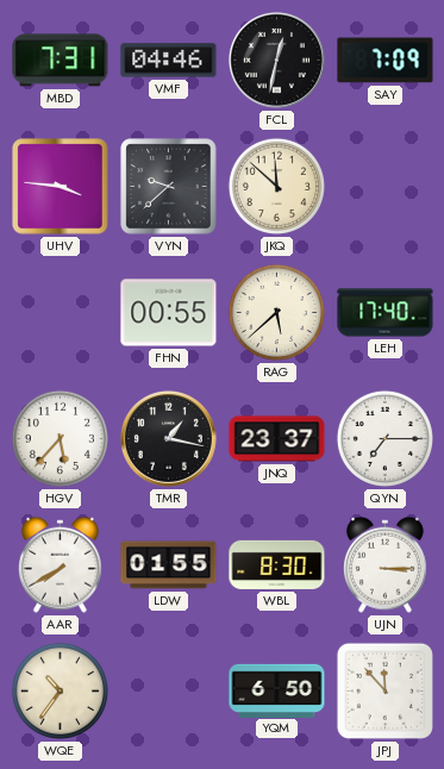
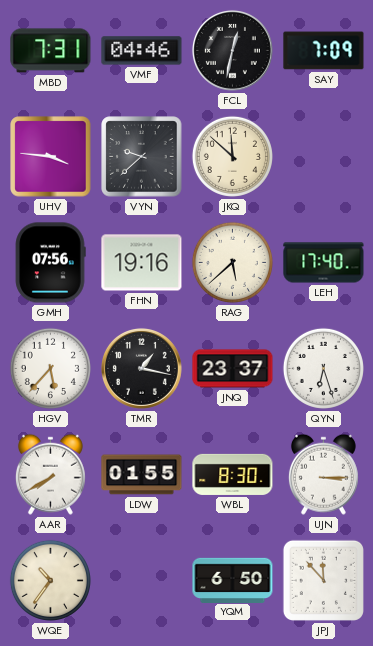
GMH: none -> 07:56 (50, 263)
FHN: 00:55 -> 19:16 (142, 263)
QYN: 7:15 -> 6:27 (323, 368)
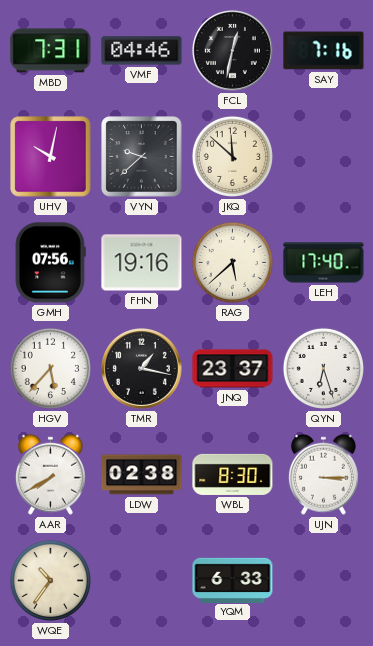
SAY: 7:09 -> 7:16 (324, 51)
UHV: 3:46 -> 10:02 (51, 157)
LDW: 01:55 -> 02:38 (142, 475)
YQM: 6:50 -> 6:33 (233, 580)
JPJ: 11:53 -> none (323, 580)
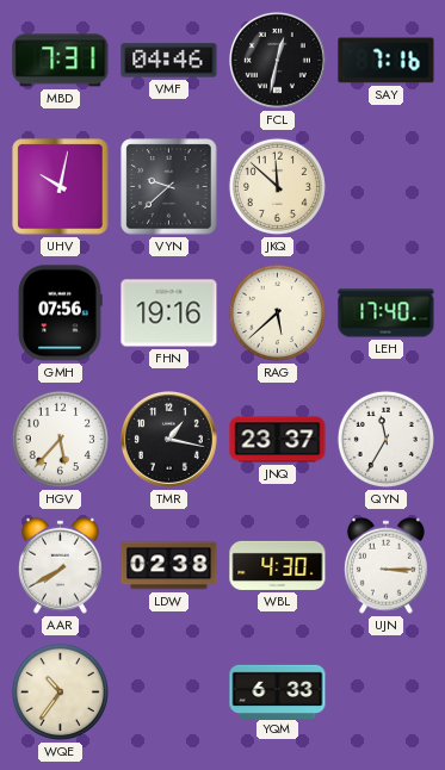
QYN: 6:27 -> 11:35 (385, 439)
WBL: 8:30 -> 4:30 (278, 565)
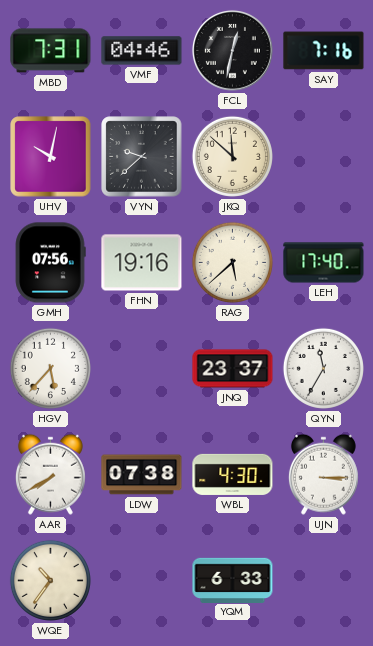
TMR: 1:17 -> none (168, 439)
LDW: 02:38 -> 07:38 (142, 475)
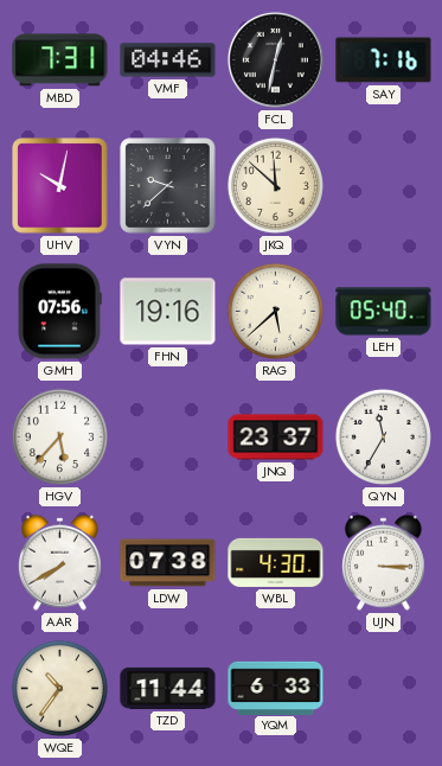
LEH: 17:40 -> 05:40 (384, 312)
TZD: none -> 11:44 (168, 688)
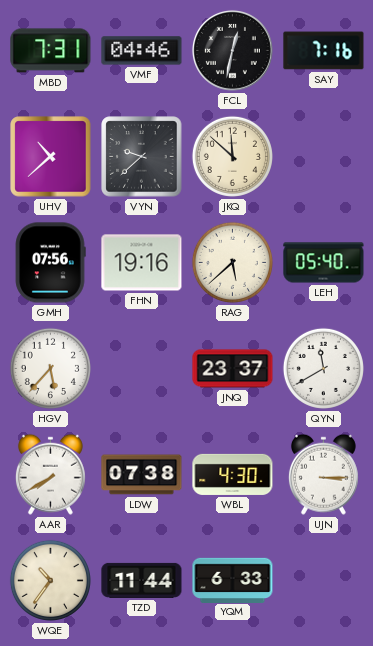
UHV: 10:02 -> 10:38 (51, 157)
QYN: 11:35 -> 11:40 (323, 368)
